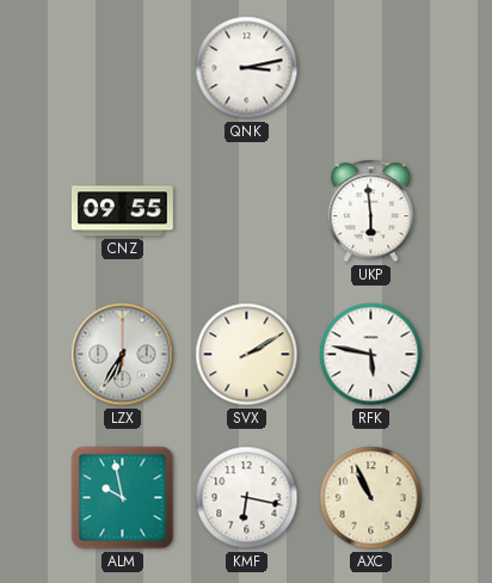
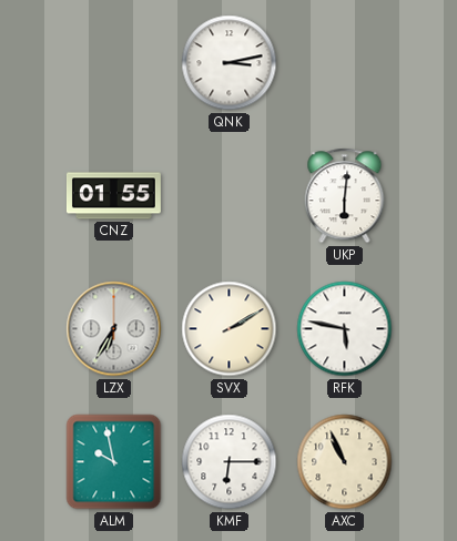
CNZ: 09:55 -> 01:55 (113, 196)
UKP: 5:59 -> 6:01 (345, 196)
KMF: 6:17 -> 6:15 (230, 462)
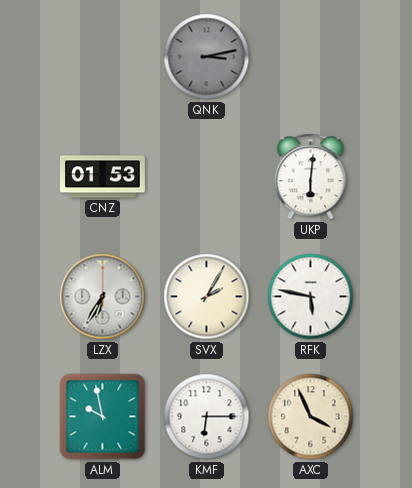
QNK dial: white -> grey (207, 57)
CNZ: 01:55 -> 01:53 (102, 177)
SVX: 2:10 -> 2:05 (207, 297)
AXC: 10:56 -> 3:56 (311, 417)
